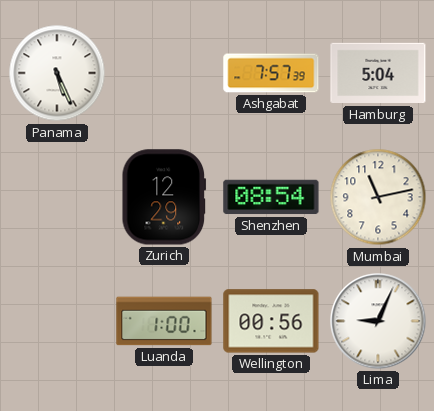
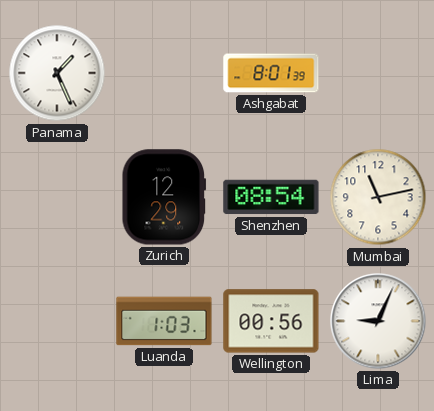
Panama: 5:26 -> 1:26 (57, 73)
Ashgabat: 7:57 -> 8:01 (271, 73)
Hamburg: 5:04 -> none (378, 73)
Luanda: 1:00 -> 1:03 (164, 321)
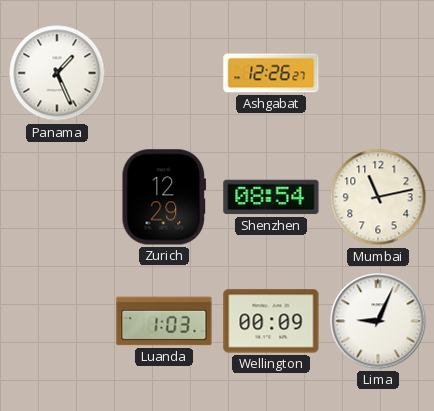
Ashgabat: 8:01 -> 12:26 (271, 73)
Wellington: 00:56 -> 00:09 (271, 321)
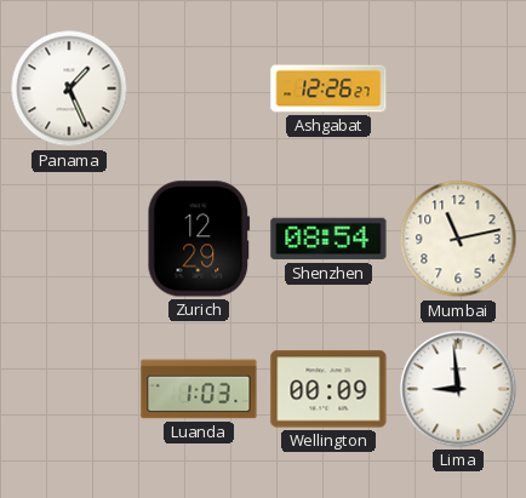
Lima: 9:04 -> 8:59 (458, 389)
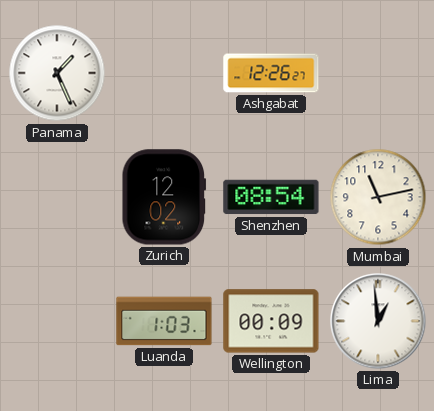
Zurich: 12:29 -> 12:02 (164, 197)
Lima: 8:59 -> 12:59 (378, 321)
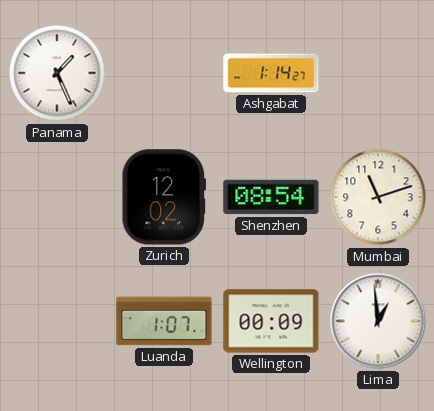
Ashgabat: 12:26 -> 1:14 (271, 73)
Mumbai: 11:13 -> 11:12 (378, 197)
Luanda: 1:03 -> 1:07 (164, 321)
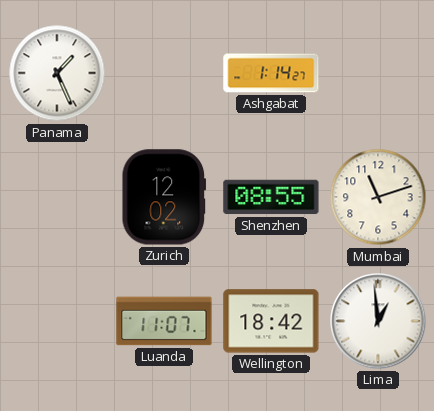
Shenzhen: 08:54 -> 08:55 (271, 197)
Luanda: 1:07 -> 11:07 (164, 321)
Wellington: 00:09 -> 18:42 (271, 321)
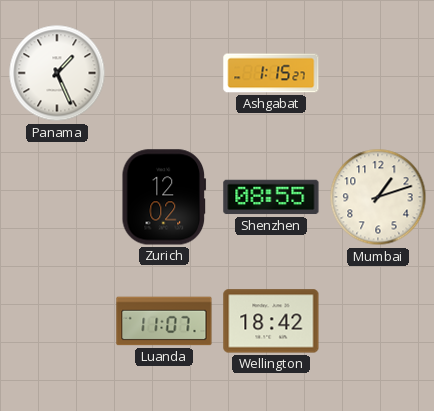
Ashgabat: 1:14 -> 1:15 (271, 73)
Mumbai: 11:12 -> 1:12 (378, 197)
Lima: 12:59 -> none (378, 321)
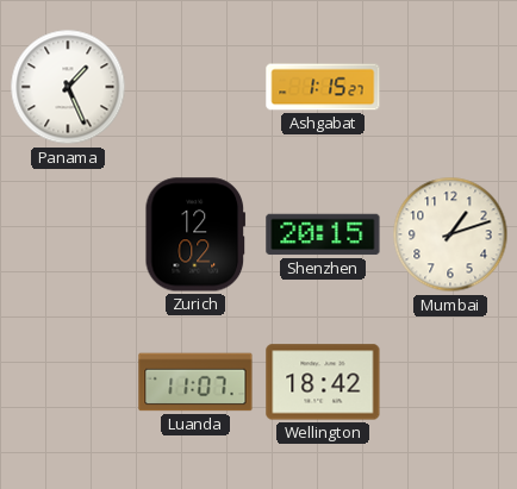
Shenzhen: 08:55 -> 20:15 (323, 234)
